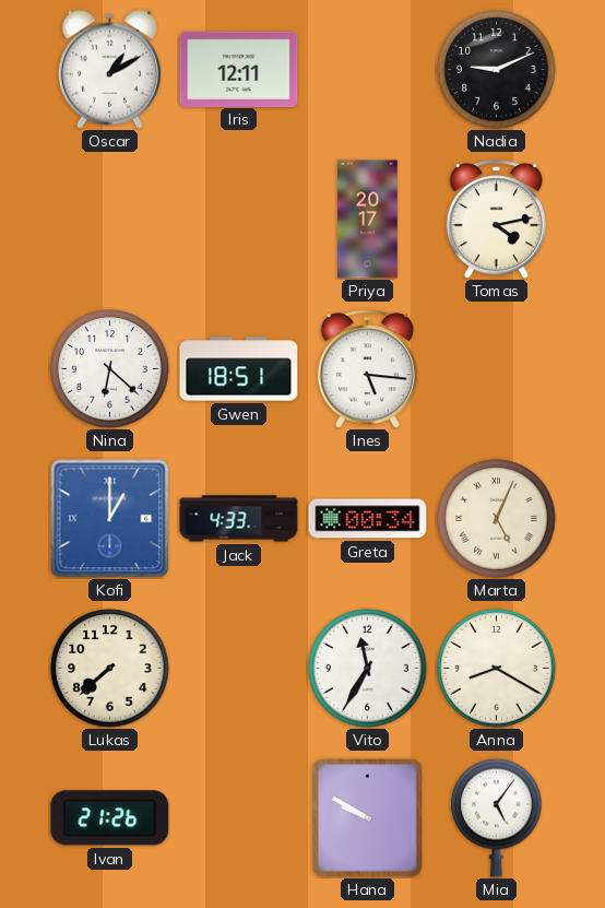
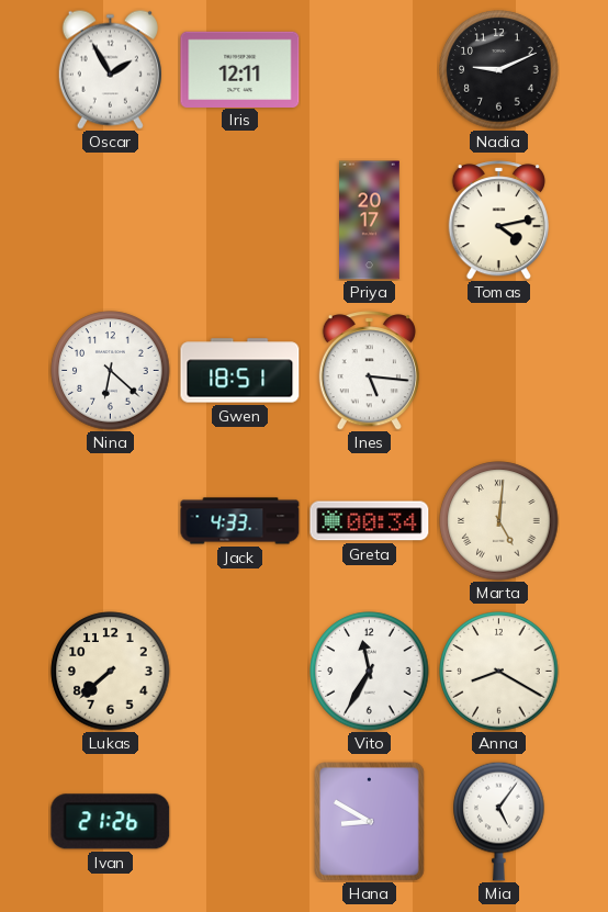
Oscar: 1:10 -> 1:55 (110, 69)
Kofi: 1:00 -> none (109, 518)
Marta: 5:04 -> 5:01 (499, 521)
Hana: 9:50 -> 8:50 (369, 822)
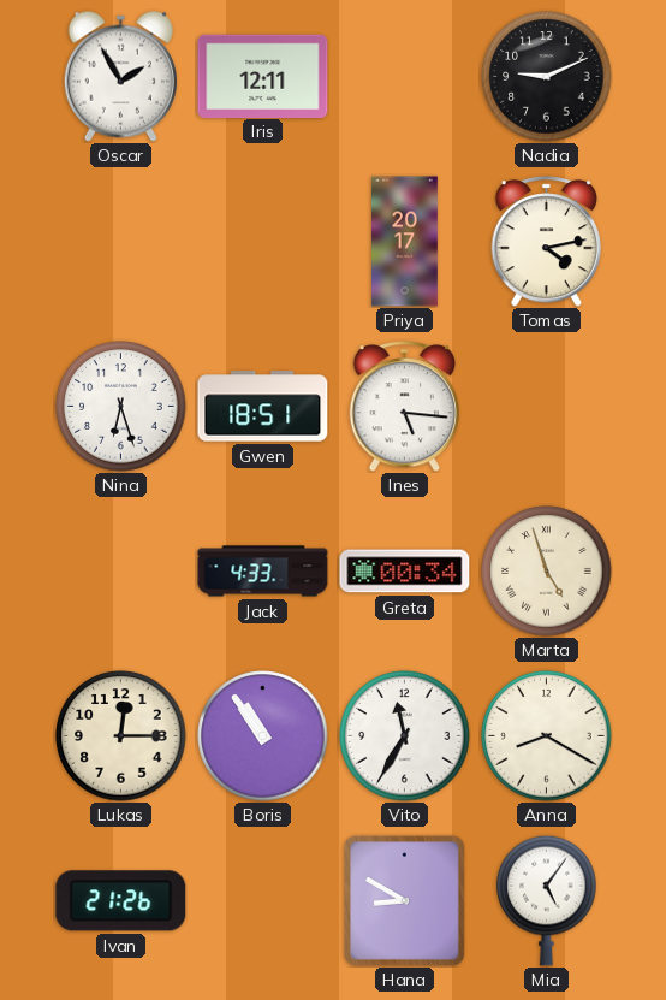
Nina: 6:22 -> 6:27 (121, 407)
Marta: 5:01 -> 4:57 (547, 572)
Lukas: 7:38 -> 12:15 (121, 736)
Boris: none -> 10:54 (263, 736)
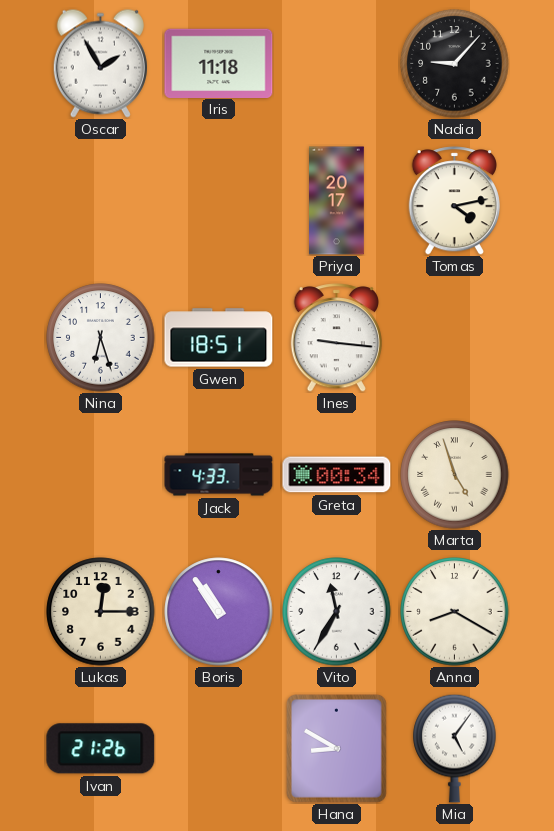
Iris: 12:11 -> 11:18 (219, 63)
Nadia: 9:11 -> 9:07 (455, 64)
Ines: 5:16 -> 9:16 (336, 338)
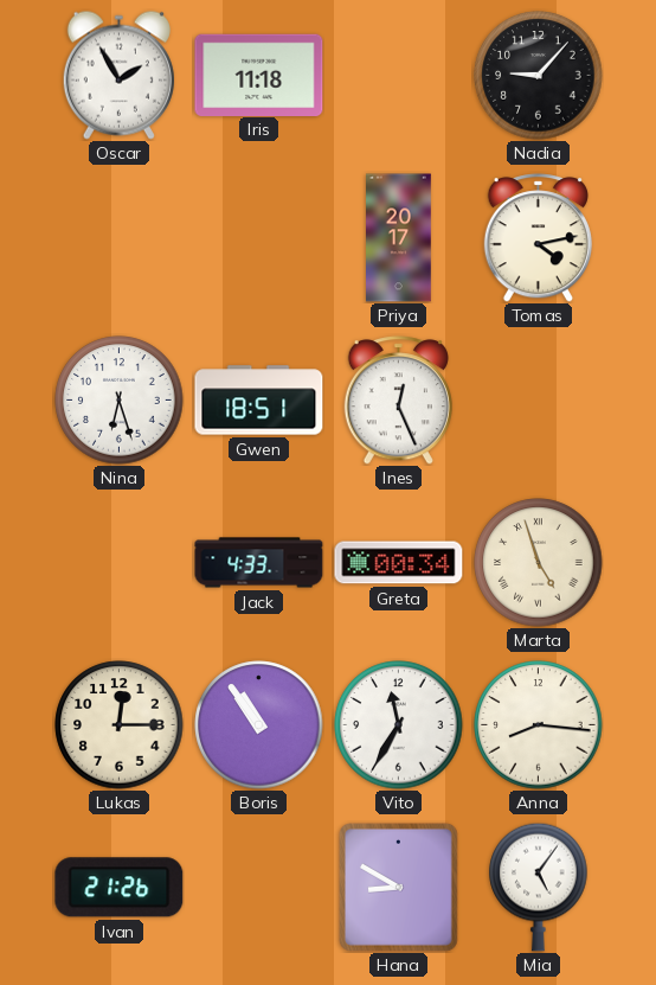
Ines: 9:16 -> 12:26 (398, 401)
Anna: 8:20 -> 8:16 (539, 725)
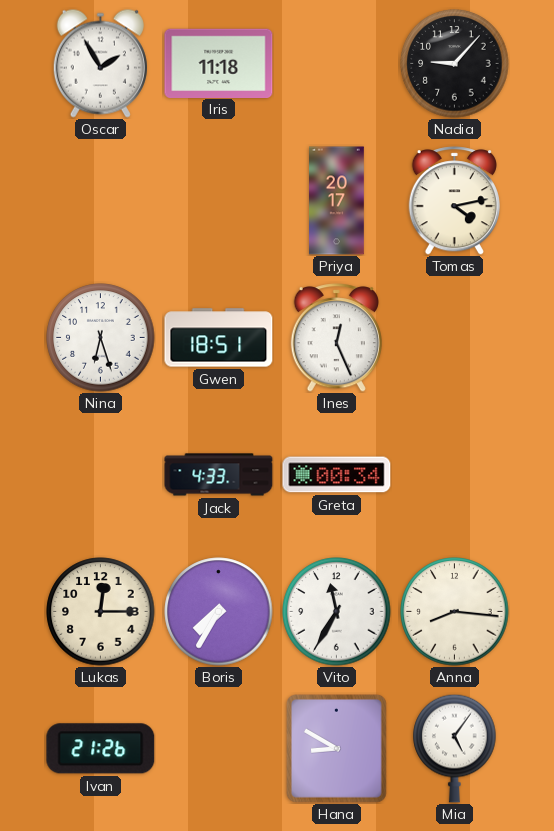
Marta: 4:57 -> none (539, 563)
Boris: 10:54 -> 7:35 (219, 612)
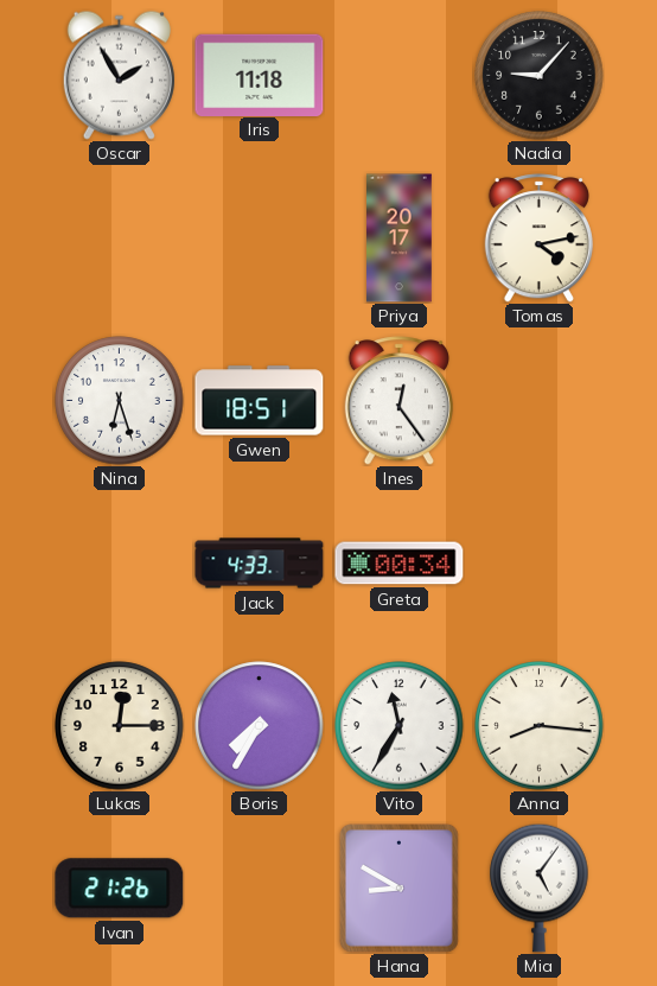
Ines: 12:26 -> 12:24 (398, 401)
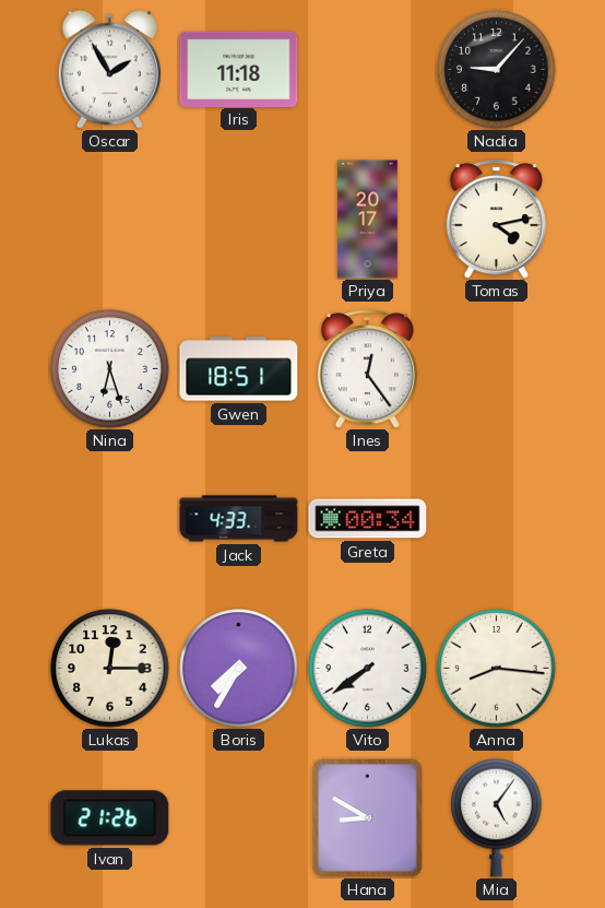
Vito: 11:35 -> 7:39 (368, 669)
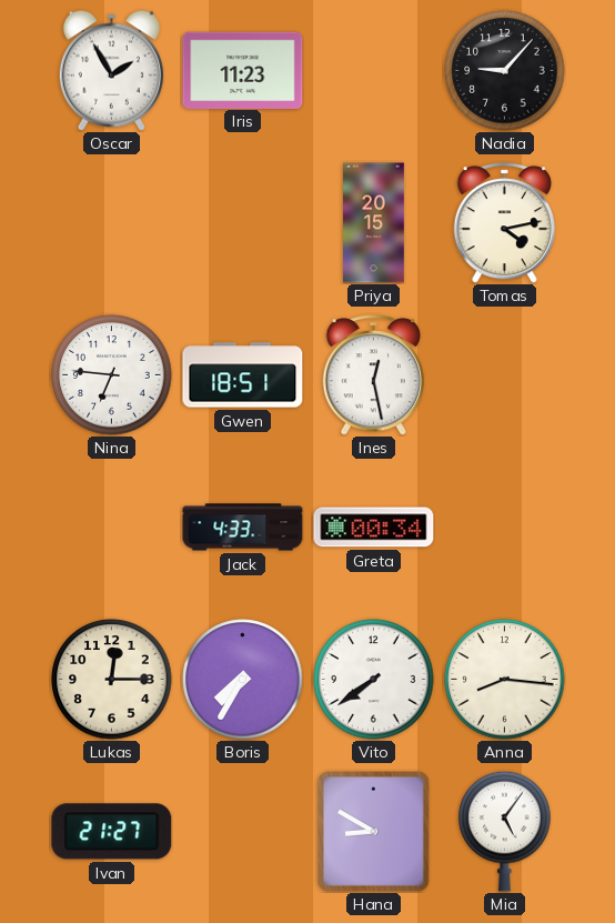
Iris: 11:18 -> 11:23 (243, 70)
Priya: 20:17 -> 20:15 (374, 223)
Nina: 6:27 -> 6:46 (112, 375)
Ines: 12:24 -> 12:28 (373, 375)
Ivan: 21:26 -> 21:27 (112, 832)
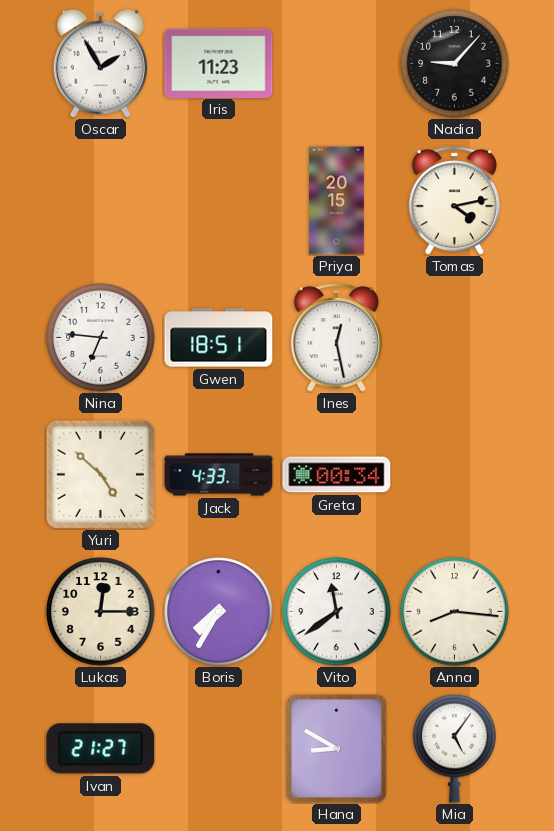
Yuri: none -> 4:52 (100, 474)
Vito: 7:39 -> 11:39 (337, 612)
